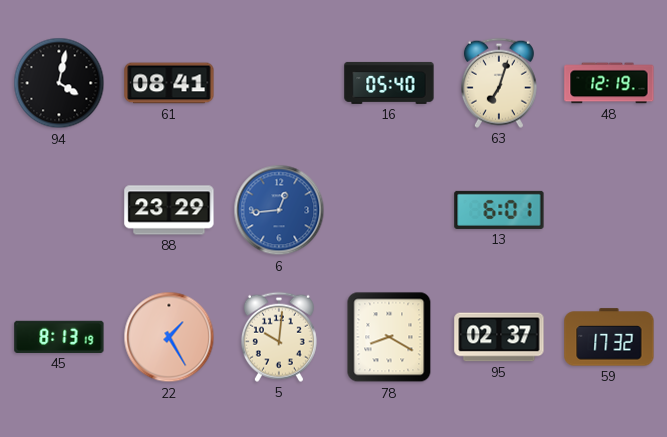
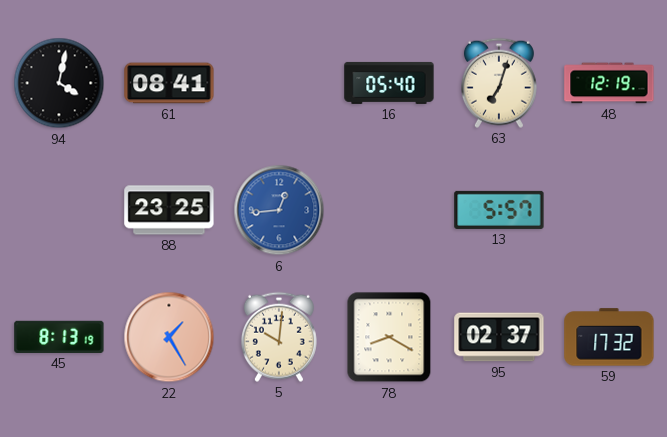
88: 23:29 -> 23:25 (169, 210)
13: 6:01 -> 5:57 (499, 210)
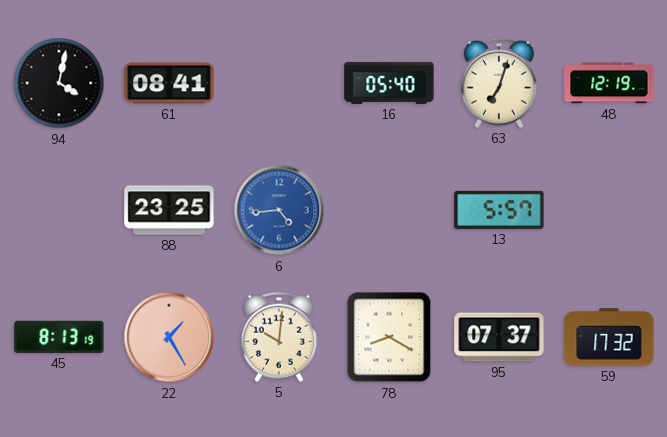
6: 12:44 -> 4:44 (279, 210)
95: 02:37 -> 07:37 (499, 337)
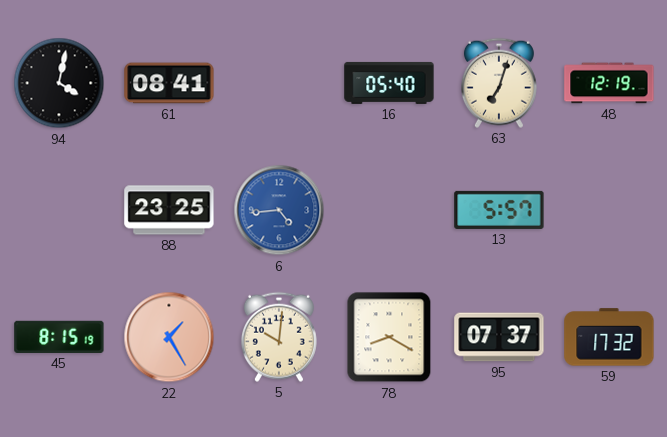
45: 8:13 -> 8:15 (59, 337)
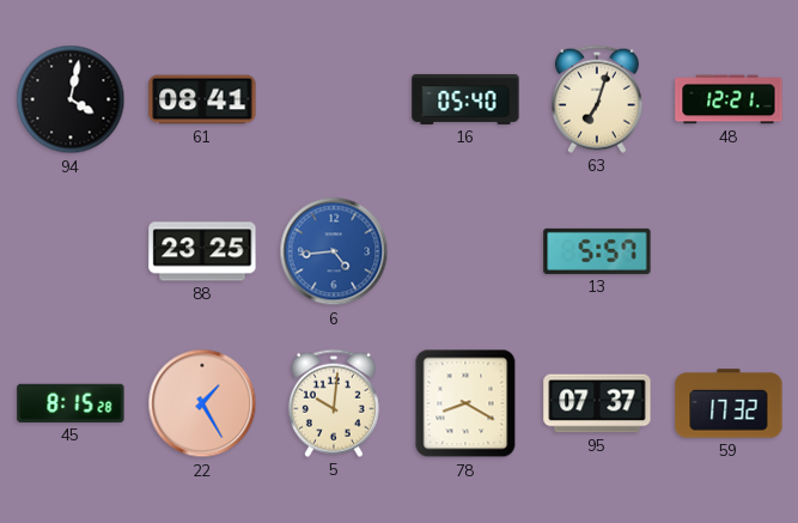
48: 12:19 -> 12:21 (729, 99)
45: 8:15:19 -> 8:15:28 (71, 403)
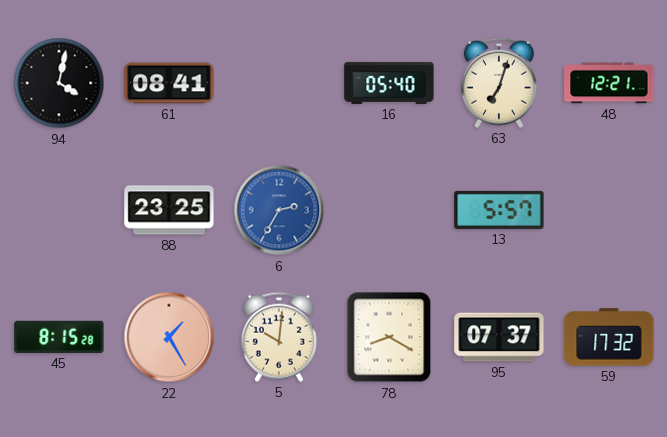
6: 4:44 -> 2:35 (279, 210)
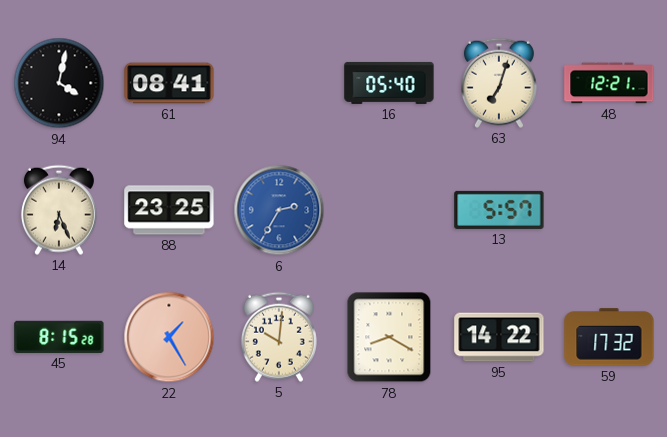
14: none -> 6:26 (59, 210)
95: 07:37 -> 14:22 (499, 337)
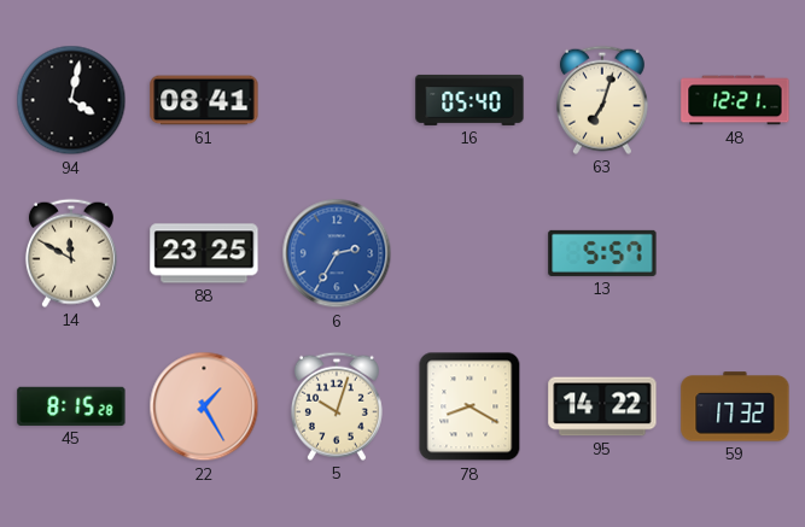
14: 6:26 -> 11:50 (71, 253)
5: 10:01 -> 10:03 (337, 406)
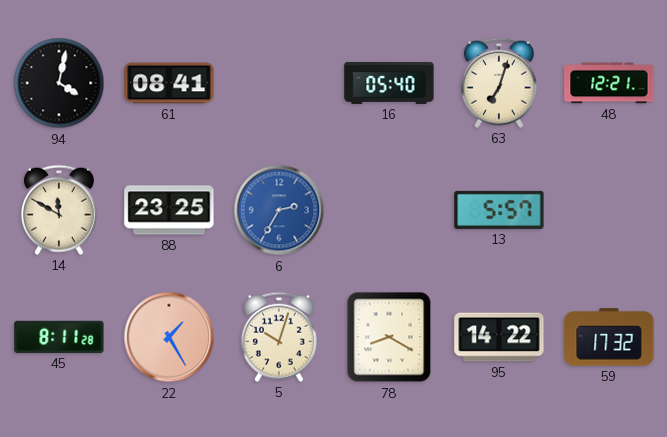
45: 8:15 -> 8:11 (59, 337)
